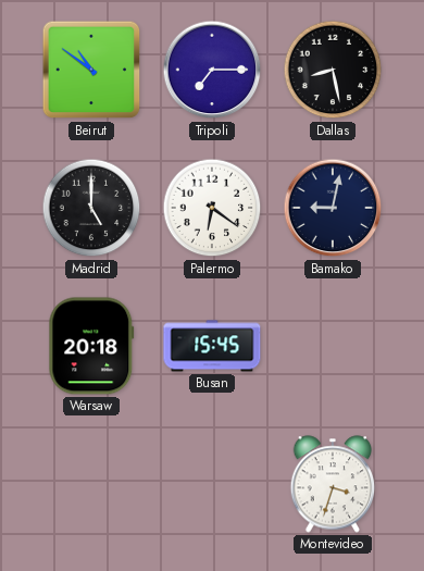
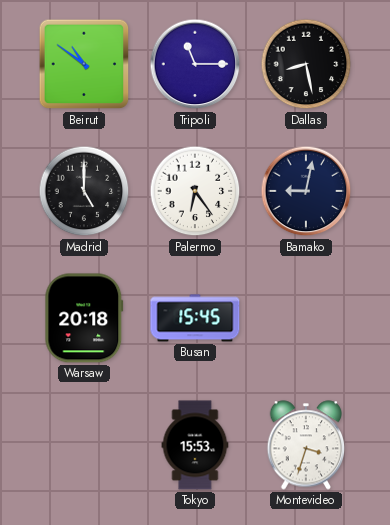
Tripoli: 7:15 -> 11:15 (195, 64)
Palermo: 6:21 -> 6:24 (195, 191)
Tokyo: none -> 15:53 (195, 445)
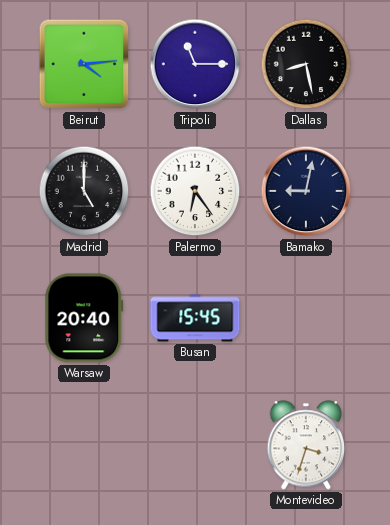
Beirut: 10:51 -> 4:14 (84, 64)
Warsaw: 20:18 -> 20:40 (84, 318)
Tokyo: 15:53 -> none (195, 445)
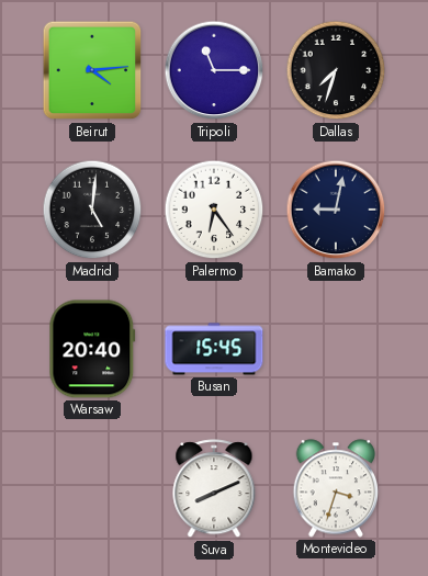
Dallas: 8:28 -> 7:33 (336, 70)
Madrid: 5:00 -> 5:01 (92, 210)
Suva: none -> 8:11 (214, 489)
